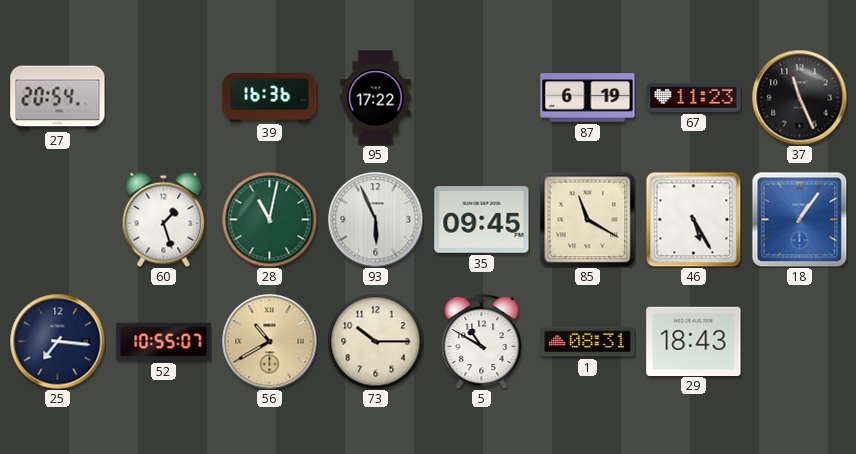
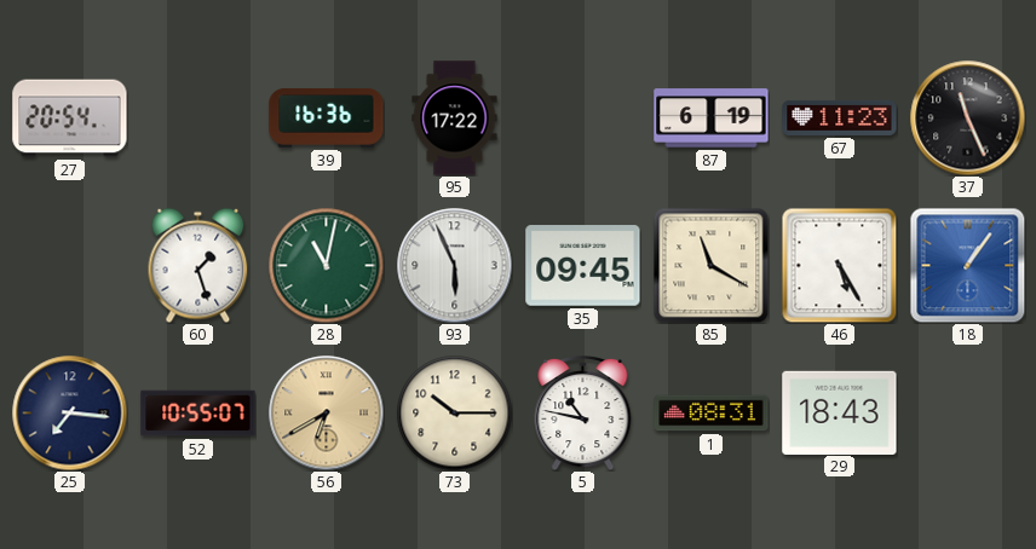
56: 10:40 -> 6:40 (326, 412)
5: 10:50 -> 10:47 (583, 412)
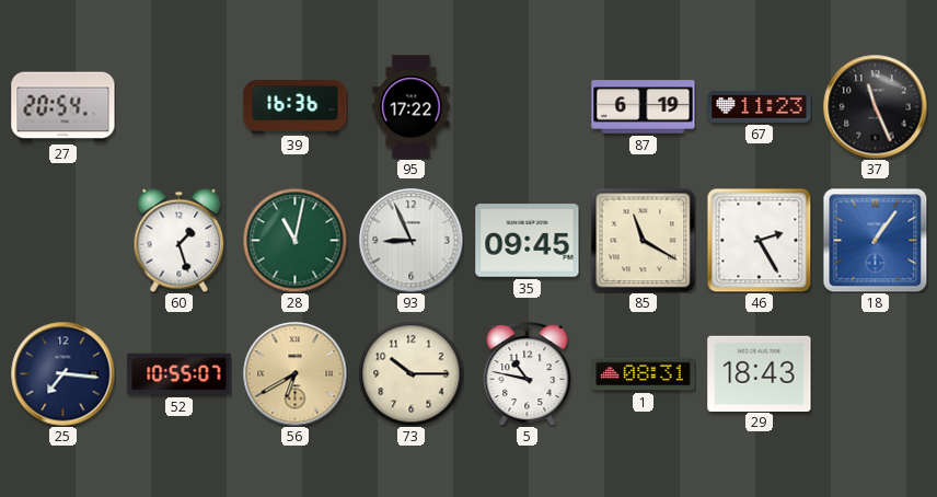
93: 5:56 -> 8:56 (410, 240)
46: 5:25 -> 2:25 (759, 240)
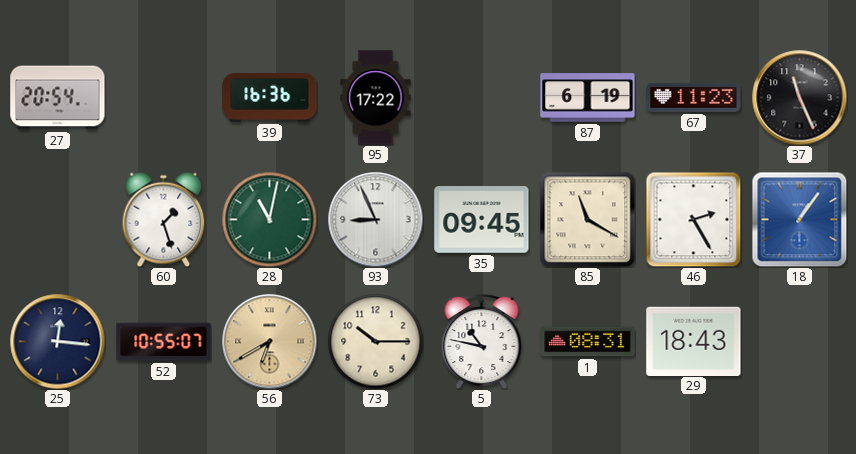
25: 7:16 -> 12:16 (57, 341)
